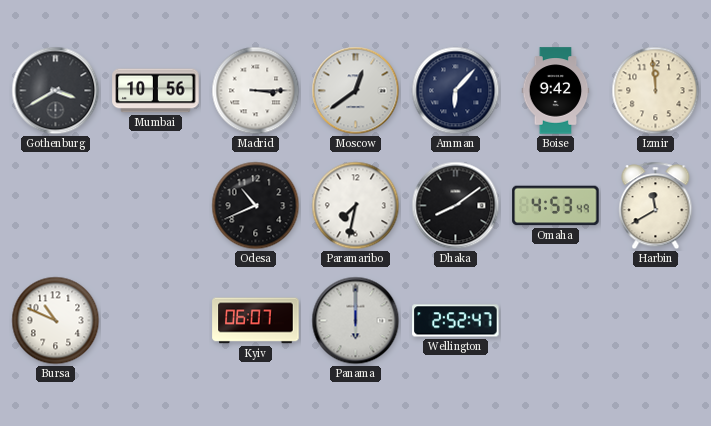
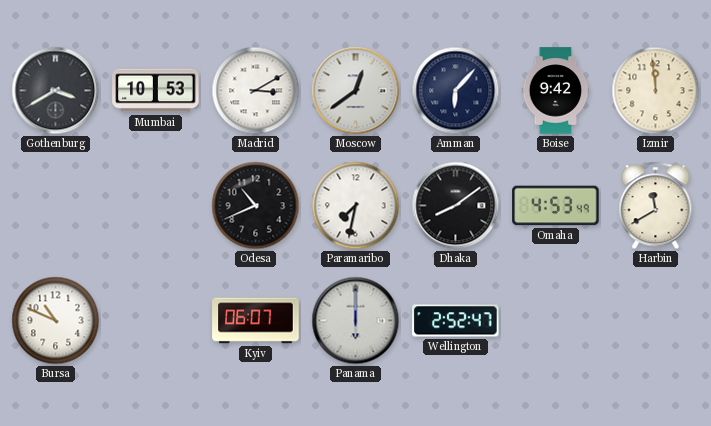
Mumbai: 10:56 -> 10:53 (156, 91)
Madrid: 3:15 -> 3:10 (256, 91)
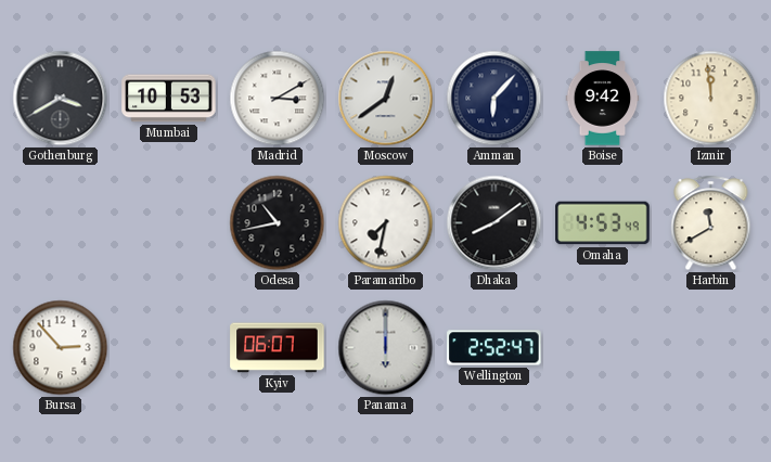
Odesa: 10:41 -> 10:43 (278, 223)
Bursa: 10:49 -> 2:53 (61, 348)
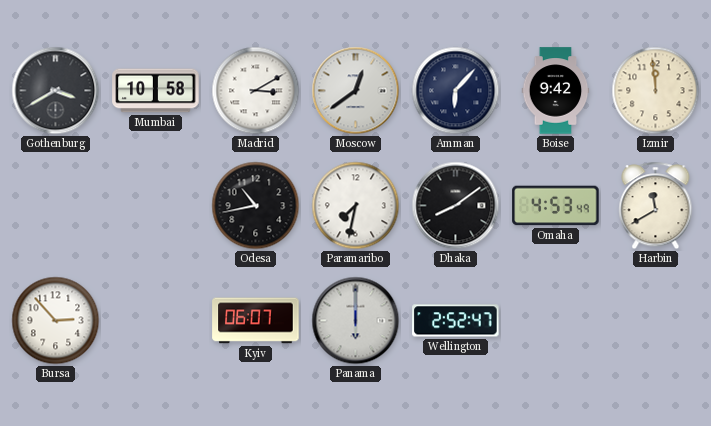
Mumbai: 10:53 -> 10:58 (156, 91)
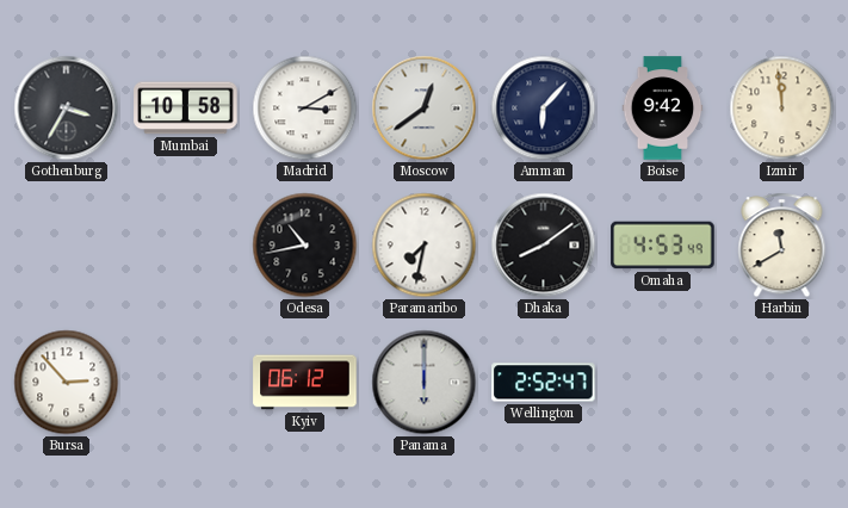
Gothenburg: 3:40 -> 3:35 (67, 109)
Kyiv: 06:07 -> 06:12 (305, 383)
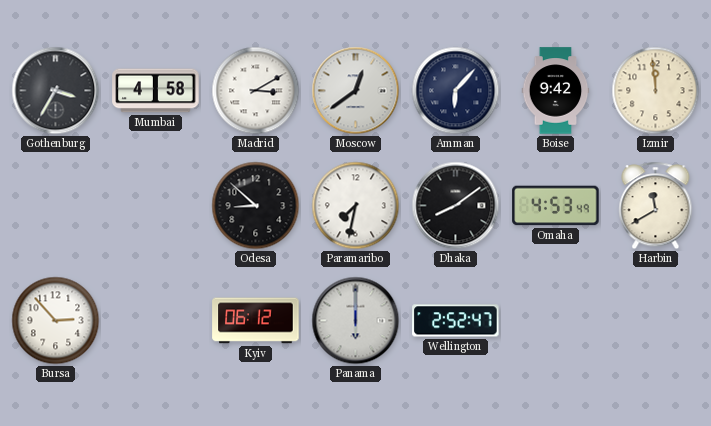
Mumbai: 10:58 -> 4:58 (156, 91)
Odesa: 10:43 -> 8:52 (256, 206)
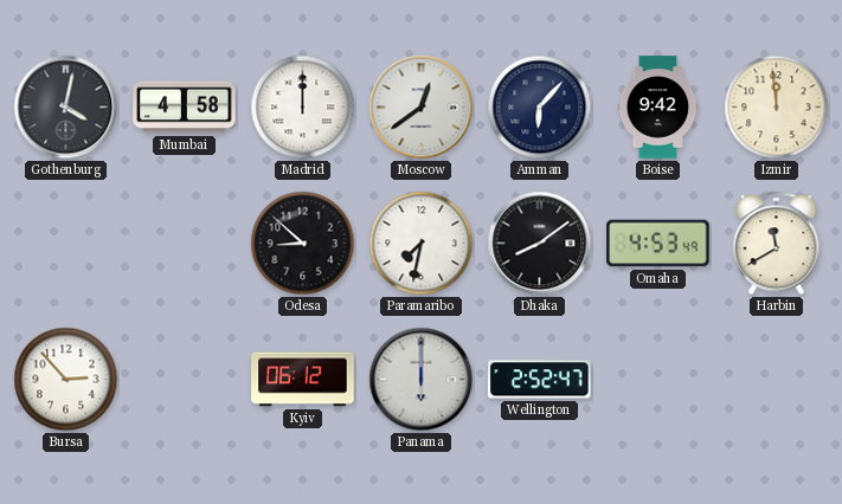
Gothenburg: 3:35 -> 4:02 (66, 108)
Madrid: 3:10 -> 12:00 (303, 108)
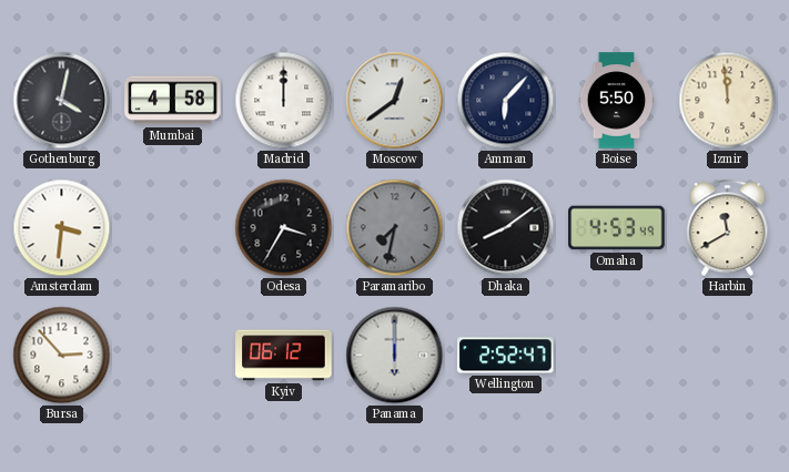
Boise: 9:42 -> 5:50 (617, 101)
Amsterdam: none -> 3:31 (62, 228)
Odesa: 8:52 -> 3:35 (284, 228)
Paramaribo dial: white -> grey (395, 228)
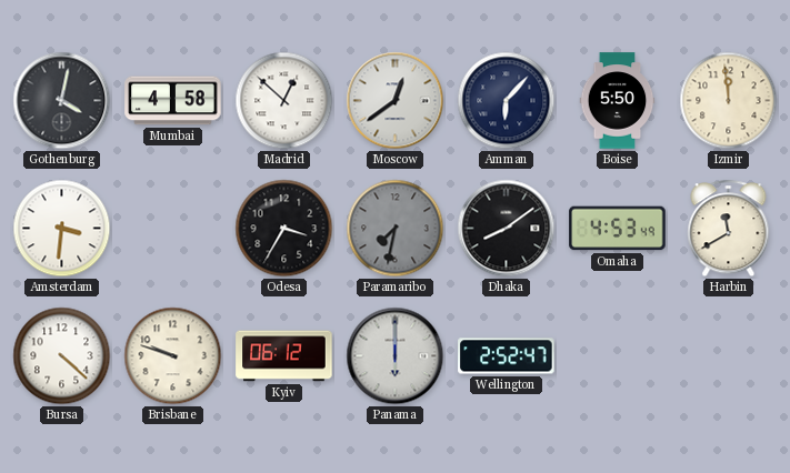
Madrid: 12:00 -> 12:52 (284, 101)
Bursa: 2:53 -> 4:22 (62, 356)
Brisbane: none -> 9:48 (173, 356)
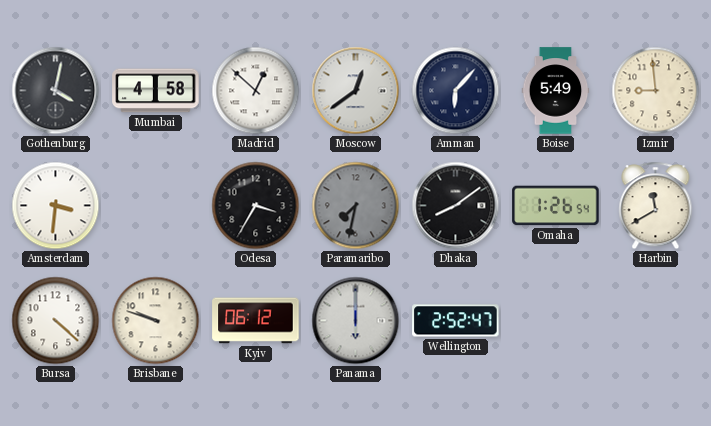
Boise: 5:50 -> 5:49 (556, 91)
Izmir: 11:59 -> 8:59 (656, 91)
Omaha: 4:53 -> 1:26 (556, 206)
